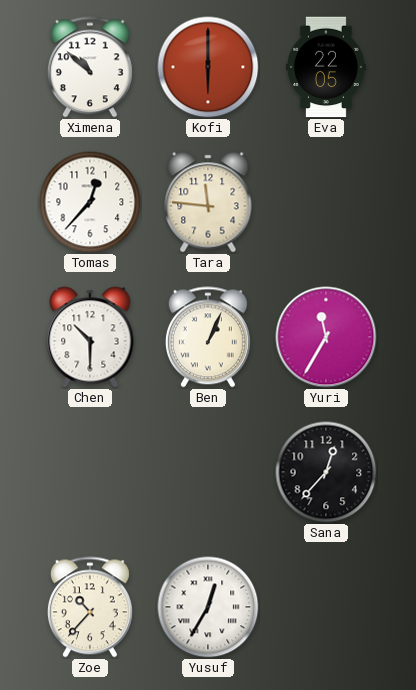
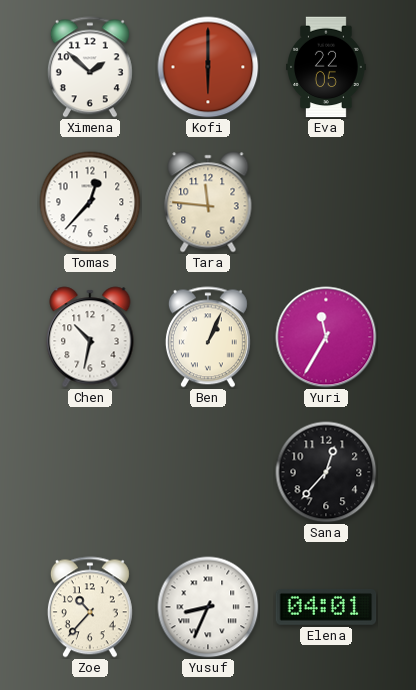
Ximena: 10:52 -> 1:52 (90, 67)
Chen: 10:30 -> 10:32 (90, 337)
Yusuf: 12:35 -> 8:34 (208, 607)
Elena: none -> 04:01 (326, 607)
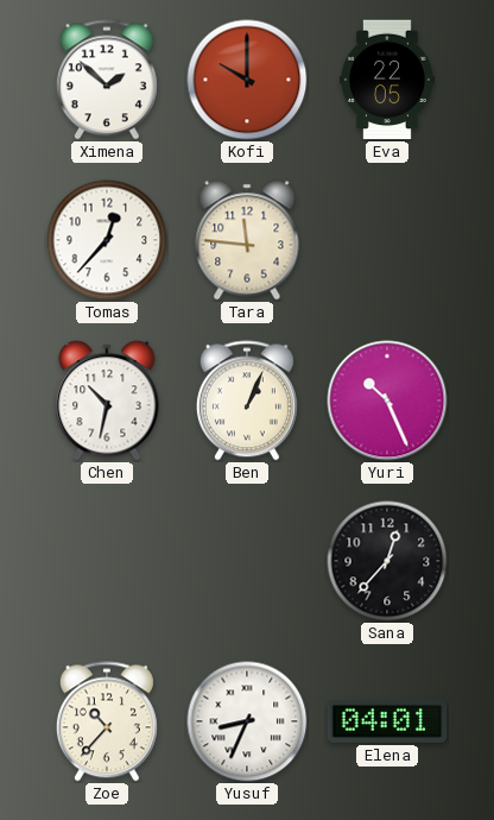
Kofi: 6:00 -> 10:00 (247, 80)
Yuri: 11:35 -> 10:26 (387, 400)
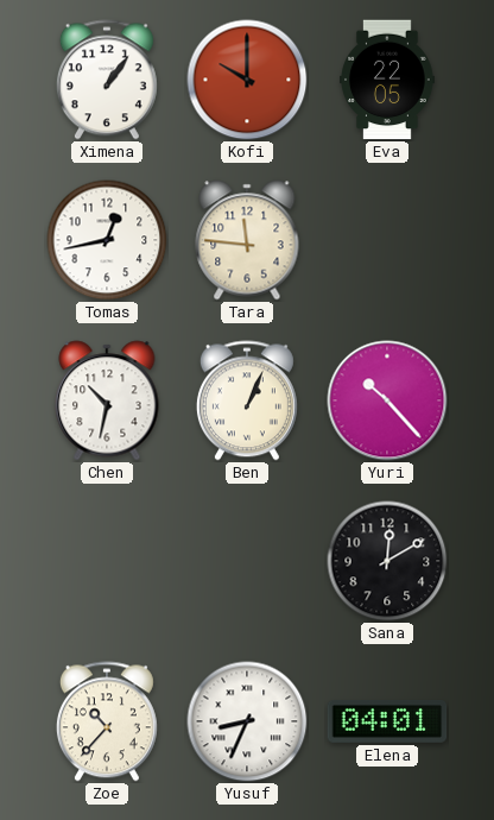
Ximena: 1:52 -> 1:06 (107, 80)
Tomas: 12:37 -> 12:43 (107, 240)
Yuri: 10:26 -> 10:23 (387, 400)
Sana: 12:37 -> 12:10 (387, 561)
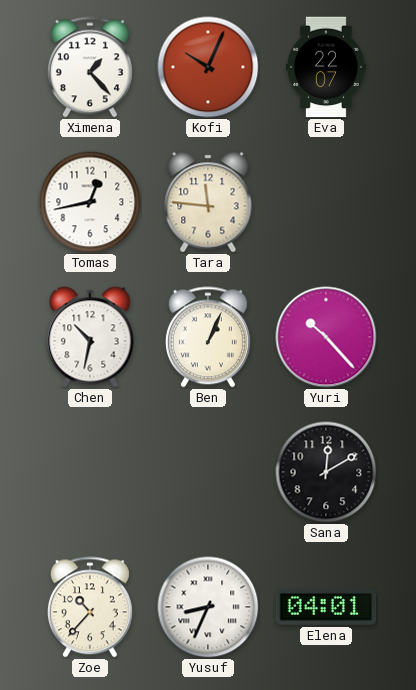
Ximena: 1:06 -> 1:23 (90, 67)
Kofi: 10:00 -> 10:04 (208, 67)
Eva: 22:05 -> 22:07 (327, 67)
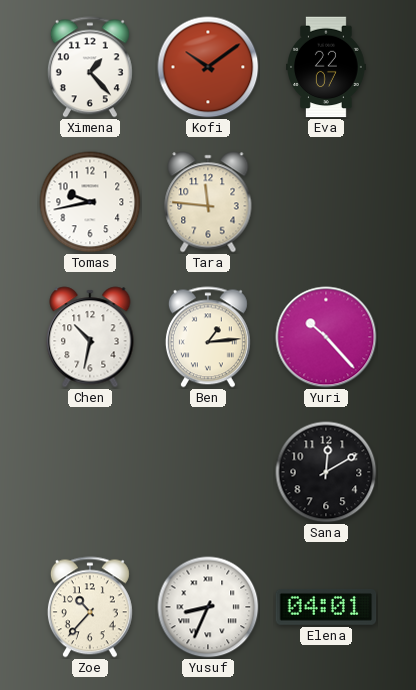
Kofi: 10:04 -> 10:09 (208, 67)
Tomas: 12:43 -> 9:43 (90, 202)
Ben: 1:04 -> 1:14 (208, 337)
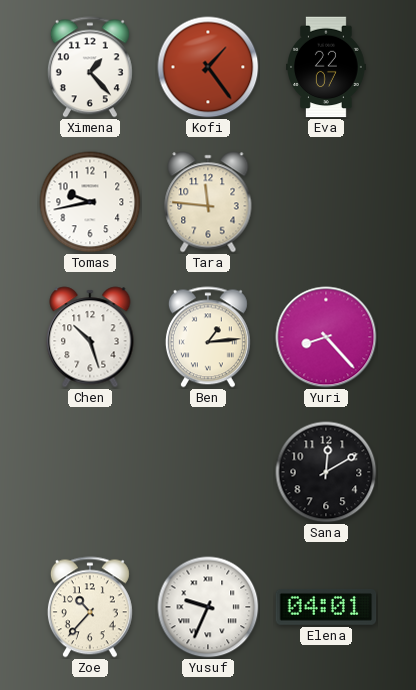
Kofi: 10:09 -> 1:24 (208, 67)
Chen: 10:32 -> 10:27 (90, 337)
Yuri: 10:23 -> 8:23 (326, 337)
Yusuf: 8:34 -> 9:34 (208, 607)
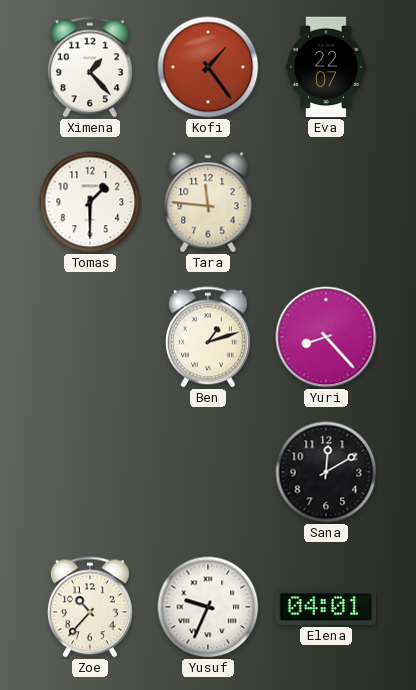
Tomas: 9:43 -> 1:30 (90, 202)
Chen: 10:27 -> none (90, 337)
Ben: 1:14 -> 1:12 (208, 337)
